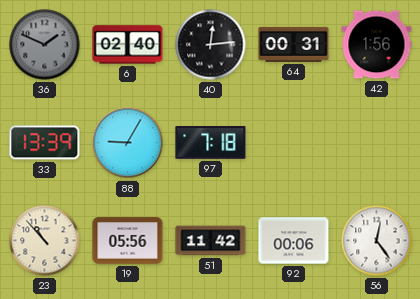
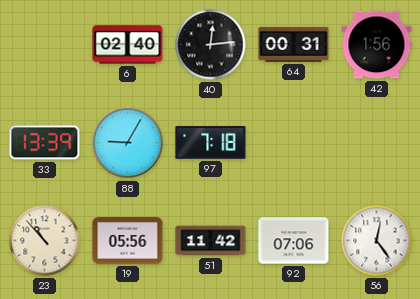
36: 1:49 -> none (45, 45)
92: 00:06 -> 07:06 (294, 241)
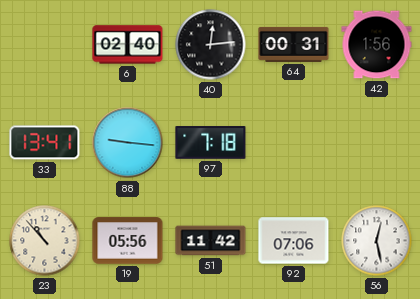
33: 13:39 -> 13:41 (45, 143)
88: 9:05 -> 9:16 (128, 143)
56: 12:24 -> 12:28 (377, 241)
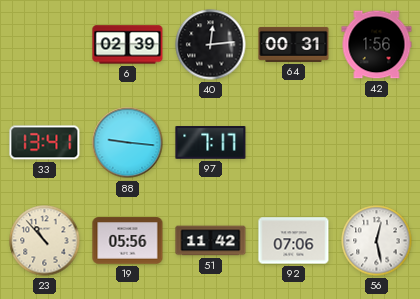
6: 02:40 -> 02:39 (128, 45)
97: 7:18 -> 7:17 (211, 143)
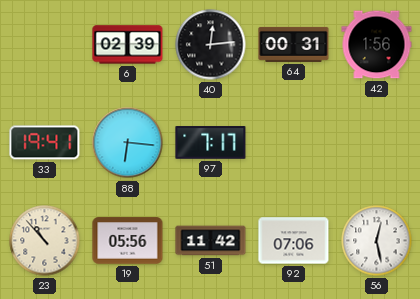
33: 13:41 -> 19:41 (45, 143)
88: 9:16 -> 6:16 (128, 143)
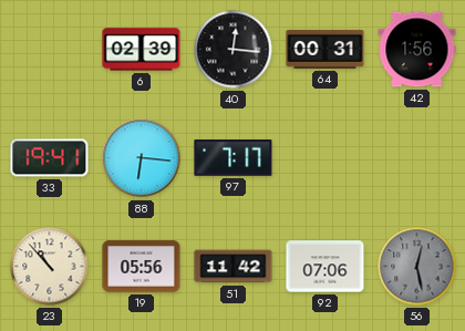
40: 12:14 -> 12:16 (234, 50)
56 dial: white -> grey (417, 267)
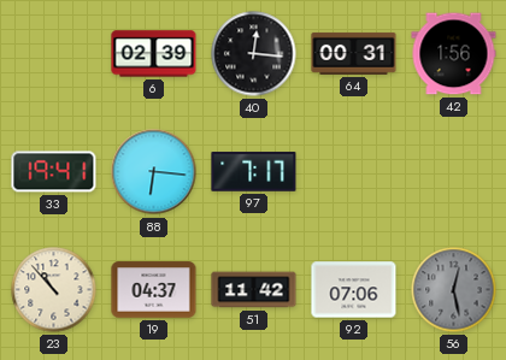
19: 05:56 -> 04:37 (154, 290)
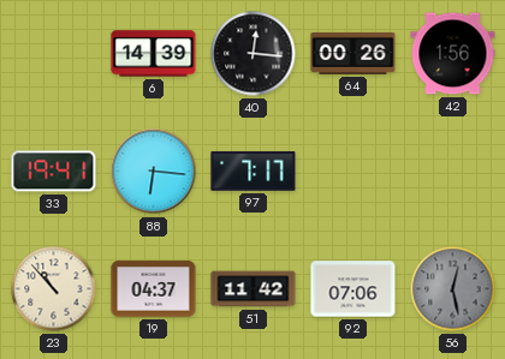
6: 02:39 -> 14:39 (154, 54)
64: 00:31 -> 00:26 (353, 53)
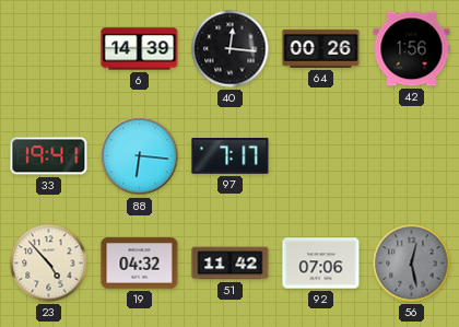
23: 10:53 -> 4:53 (49, 264)
19: 04:37 -> 04:32 (140, 264)
